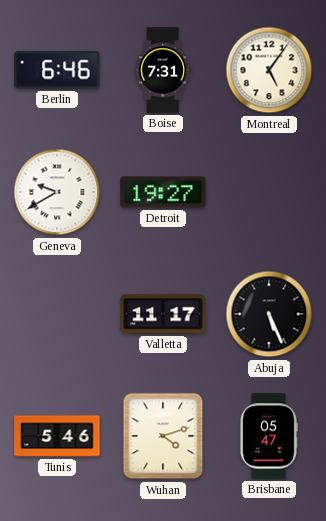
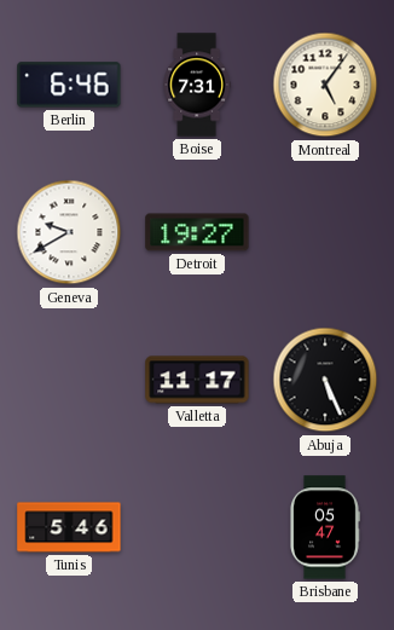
Wuhan: 4:12 -> none (163, 436)
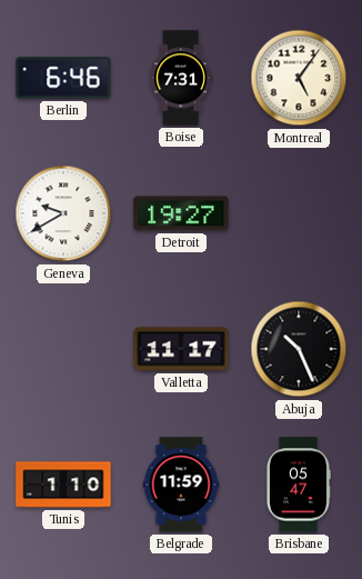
Abuja: 5:26 -> 10:26 (299, 349)
Tunis: 5:46 -> 1:10 (63, 485)
Belgrade: none -> 11:59 (181, 485)
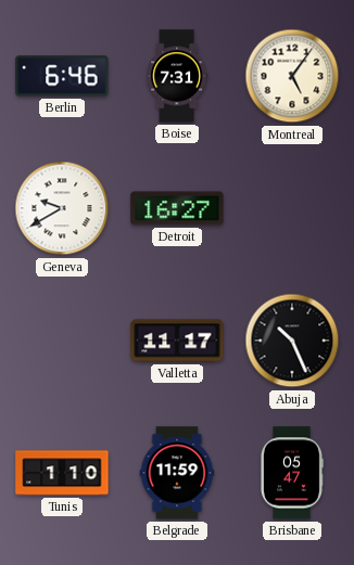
Detroit: 19:27 -> 16:27 (177, 208)
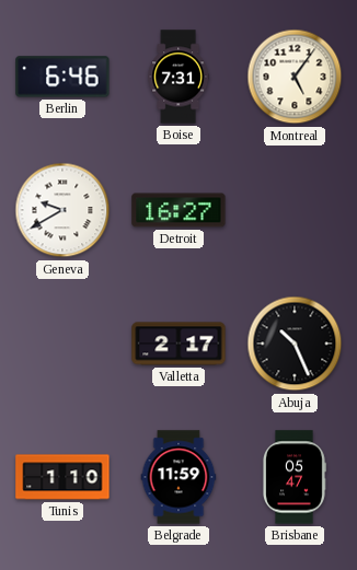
Valletta: 11:17 -> 2:17 (178, 344)
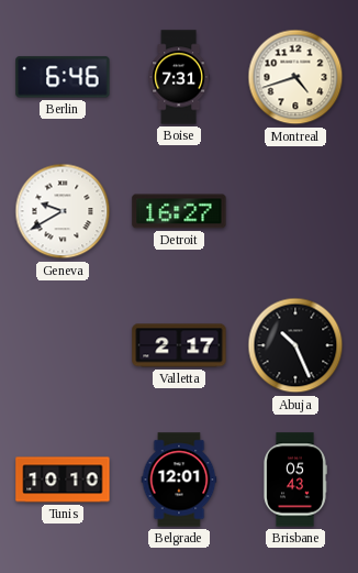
Montreal: 5:06 -> 4:42 (295, 77)
Tunis: 1:10 -> 10:10 (63, 480)
Belgrade: 11:59 -> 12:01 (179, 480)
Brisbane: 05:47 -> 05:43 (295, 480)
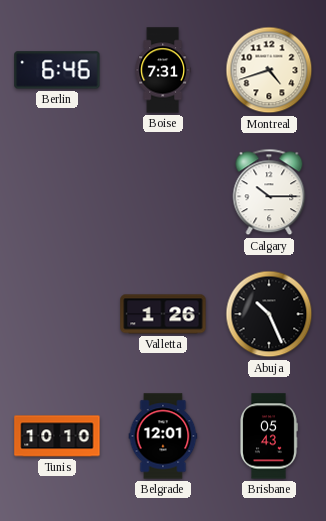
Geneva: 9:40 -> none (63, 211)
Detroit: 16:27 -> none (179, 211)
Calgary: none -> 10:15 (269, 192)
Valletta: 2:17 -> 1:26 (163, 314)
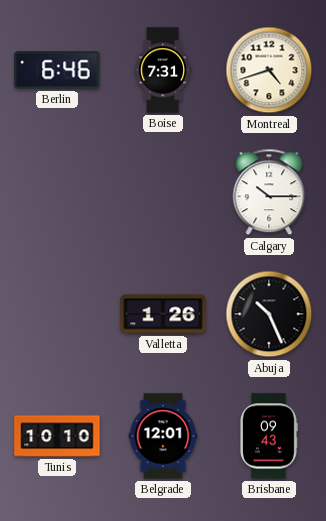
Brisbane: 05:43 -> 09:43 (269, 436)
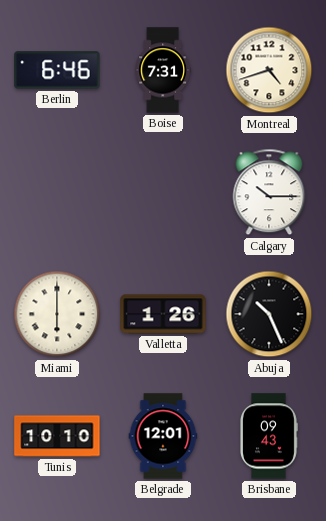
Miami: none -> 6:00 (57, 314)
